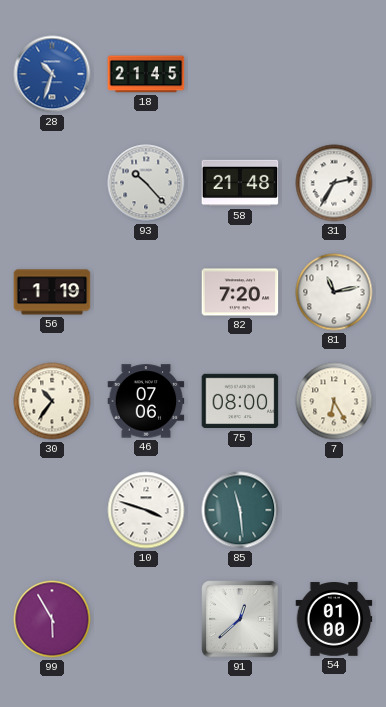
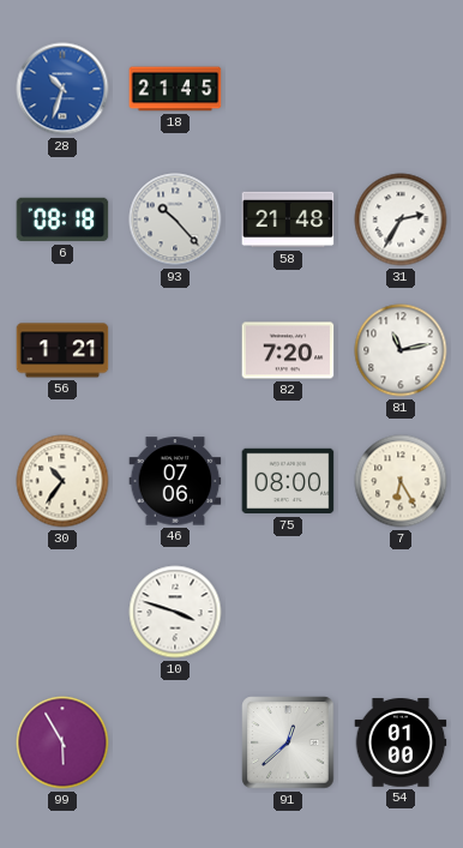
6: none -> 08:18 (62, 219)
56: 1:19 -> 1:21 (62, 350)
85: 11:29 -> none (240, 510)
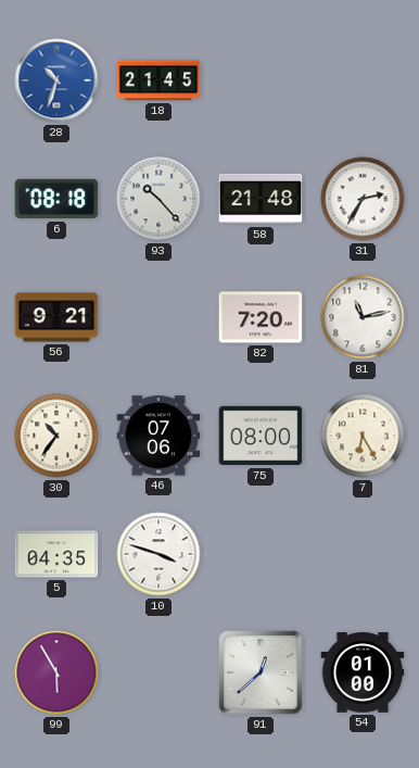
56: 1:21 -> 9:21 (56, 317)
5: none -> 04:35 (56, 554)
